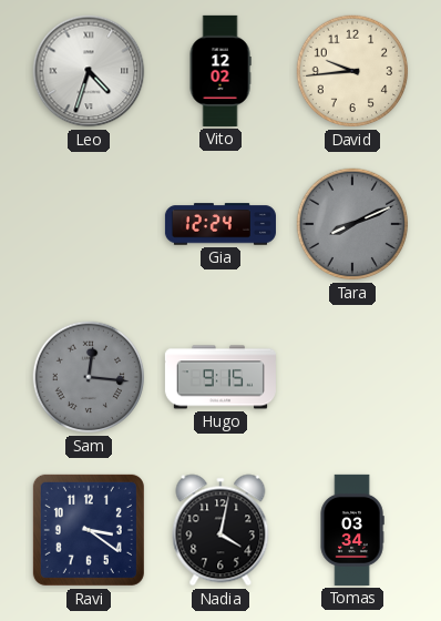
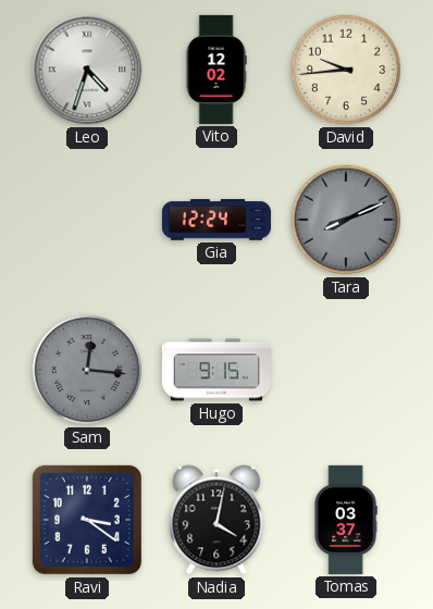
Tomas: 03:34 -> 03:37 (346, 520)
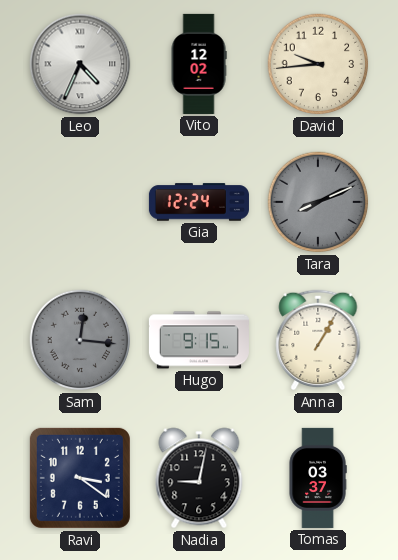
Leo: 4:33 -> 4:34 (80, 64)
Anna: none -> 1:05 (318, 340)
Nadia: 4:02 -> 9:02 (199, 478)
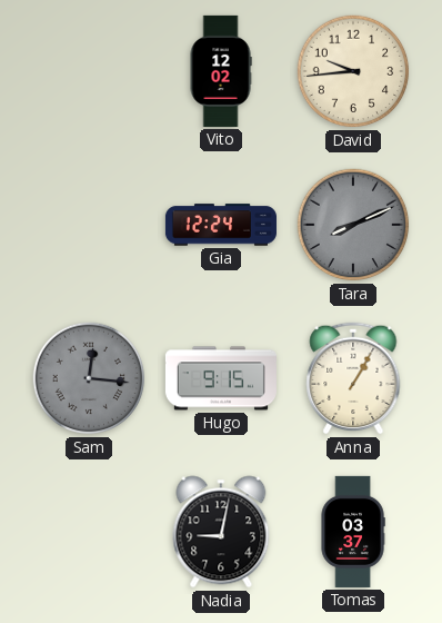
Leo: 4:34 -> none (80, 64)
Ravi: 3:21 -> none (80, 478)
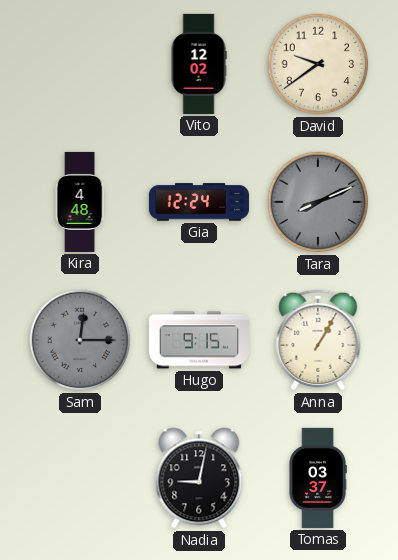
David: 9:44 -> 9:39 (318, 64)
Kira: none -> 4:48 (80, 202)
Sam: 12:16 -> 12:15 (80, 340)
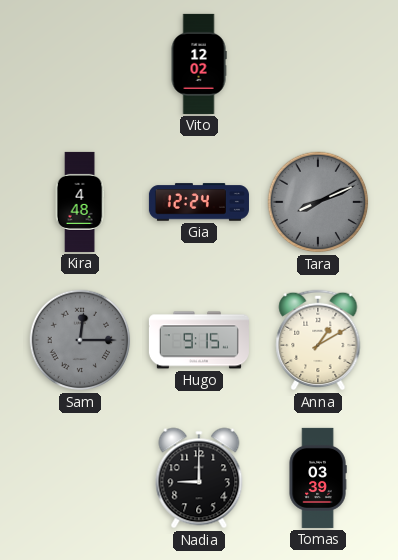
David: 9:39 -> none (318, 64)
Anna: 1:05 -> 1:10 (318, 340)
Nadia: 9:02 -> 9:00 (199, 478)
Tomas: 03:37 -> 03:39 (318, 478)
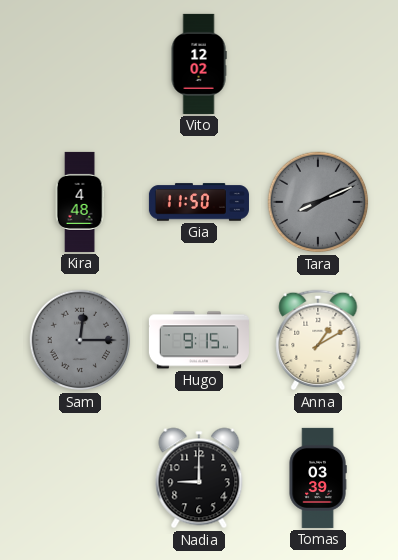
Gia: 12:24 -> 11:50 (199, 202)
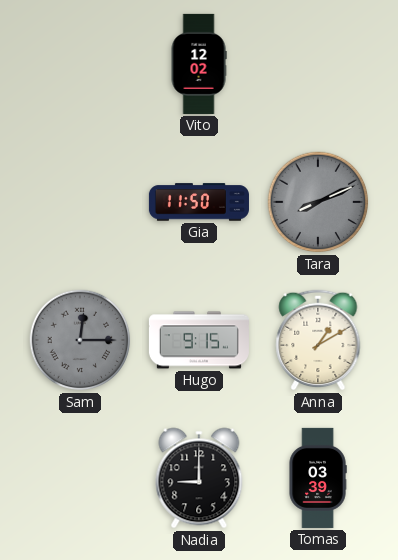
Kira: 4:48 -> none (80, 202)
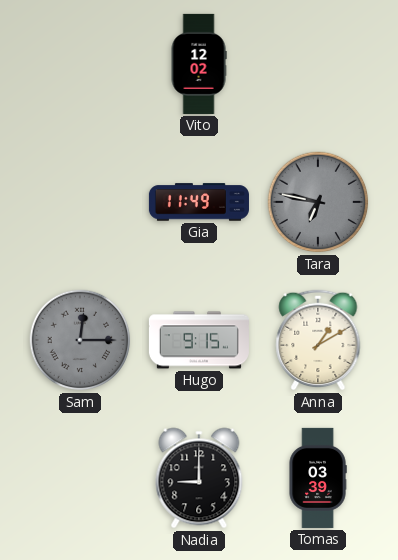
Gia: 11:50 -> 11:49 (199, 202)
Tara: 8:11 -> 6:47 (318, 202)
